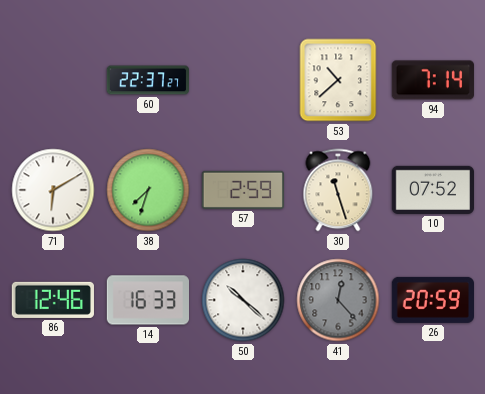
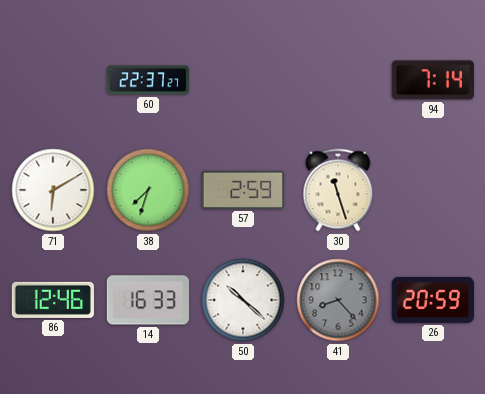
53: 10:38 -> none (338, 80)
10: 07:52 -> none (432, 190)
41: 12:23 -> 8:23 (338, 300)
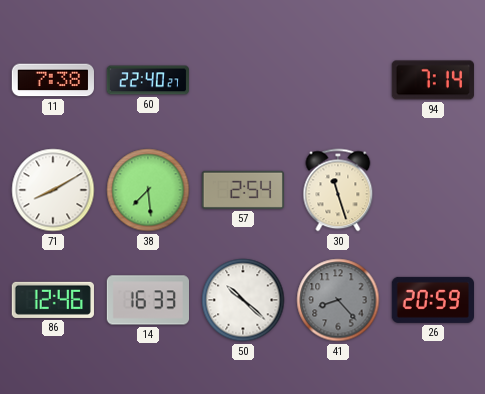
11: none -> 7:38 (53, 80)
60: 22:37 -> 22:40 (147, 80)
71: 6:10 -> 8:10 (53, 190)
38: 7:33 -> 7:29 (148, 190)
57: 2:59 -> 2:54 (243, 190)
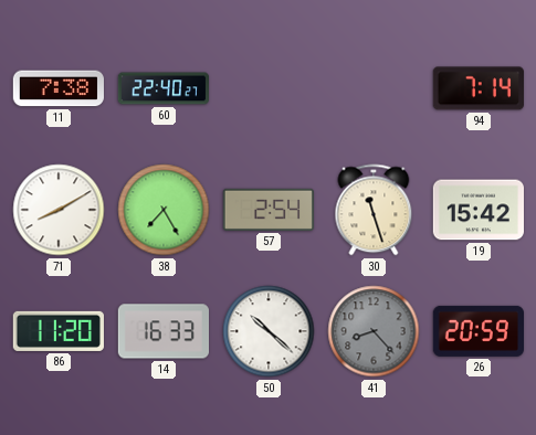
38: 7:29 -> 7:25 (164, 210)
19: none -> 15:42 (477, 210)
86: 12:46 -> 11:20 (59, 331)
